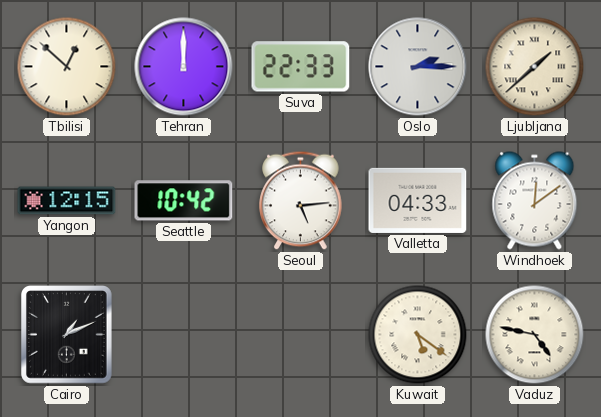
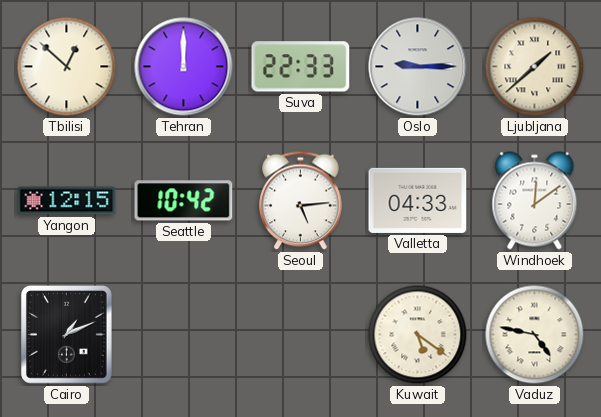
Oslo: 2:15 -> 9:15 (418, 67)
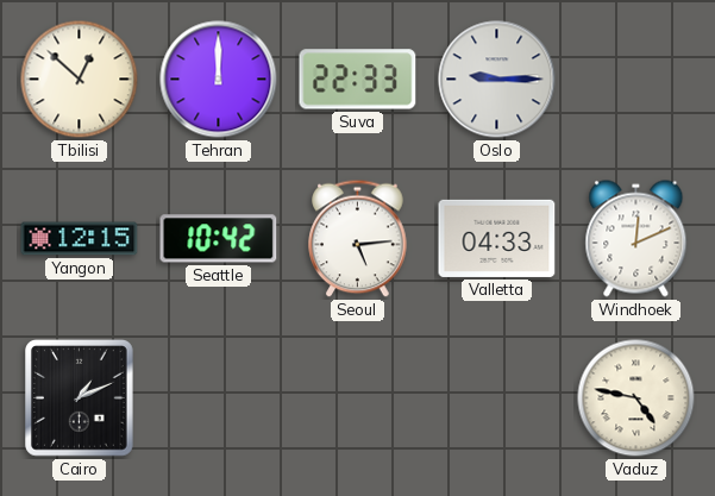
Ljubljana: 1:38 -> none (535, 67)
Windhoek: 12:09 -> 12:11 (636, 239)
Kuwait: 5:21 -> none (418, 335)
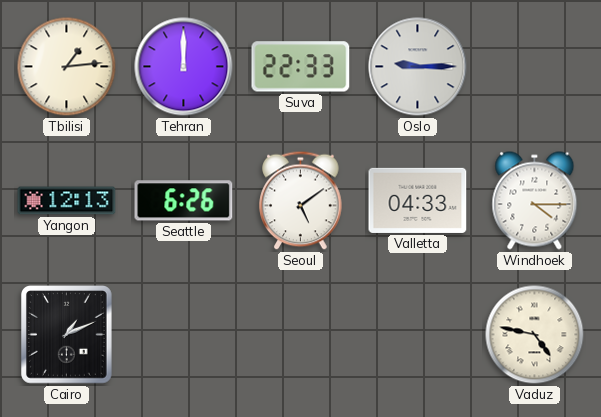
Tbilisi: 12:52 -> 1:14 (67, 67)
Yangon: 12:15 -> 12:13 (67, 201)
Seattle: 10:42 -> 6:26 (184, 201)
Seoul: 5:14 -> 5:09 (301, 201)
Windhoek: 12:11 -> 4:15 (535, 201)
